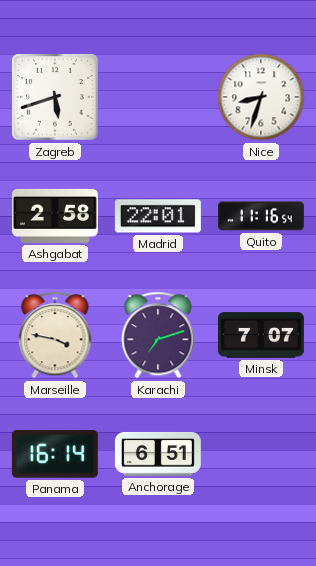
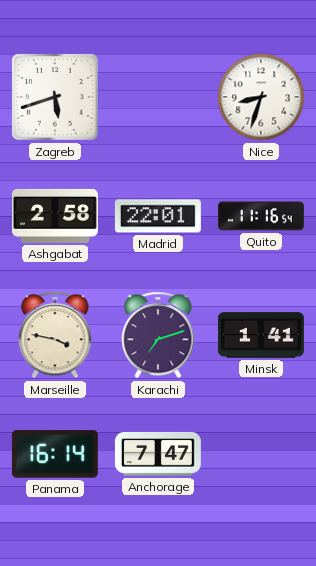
Minsk: 7:07 -> 1:41 (261, 335)
Anchorage: 6:51 -> 7:47 (158, 454)
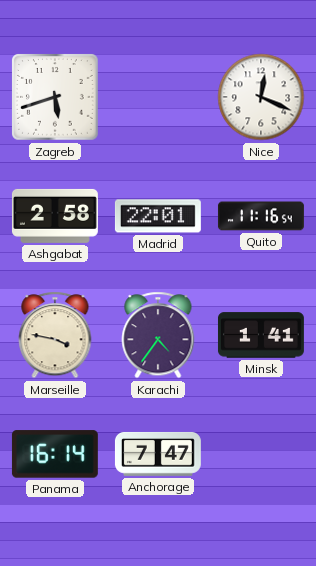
Nice: 8:33 -> 12:19 (261, 97)
Karachi: 7:12 -> 4:36 (158, 335)
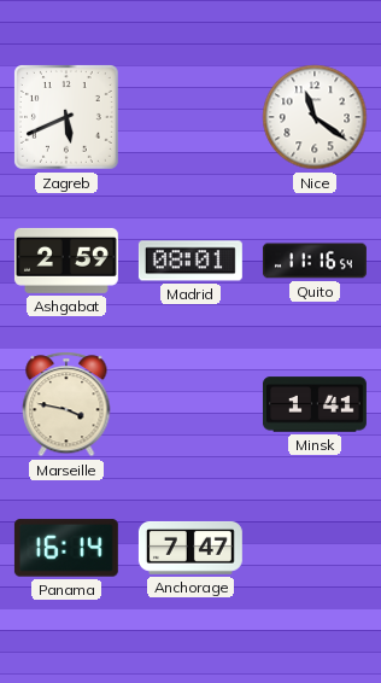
Zagreb: 5:42 -> 5:41 (68, 118)
Nice: 12:19 -> 11:21 (315, 117)
Ashgabat: 2:58 -> 2:59 (66, 261)
Madrid: 22:01 -> 08:01 (190, 261)
Karachi: 4:36 -> none (158, 335)
